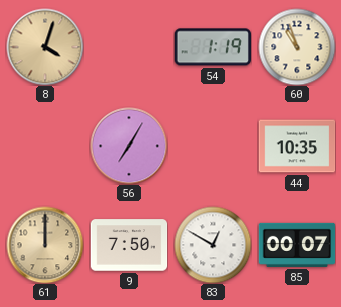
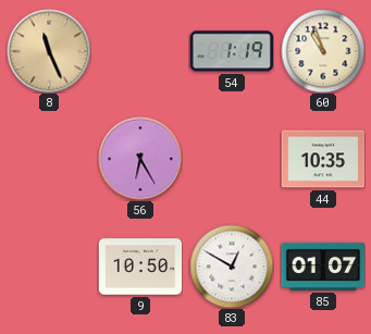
8: 4:03 -> 11:26 (49, 51)
56: 7:05 -> 6:25 (140, 159)
61: 12:00 -> none (45, 245)
9: 7:50 -> 10:50 (140, 267)
85: 00:07 -> 01:07 (323, 267)
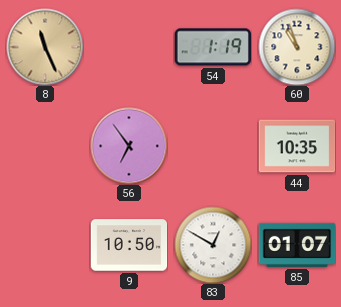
56: 6:25 -> 6:54 (129, 146)
